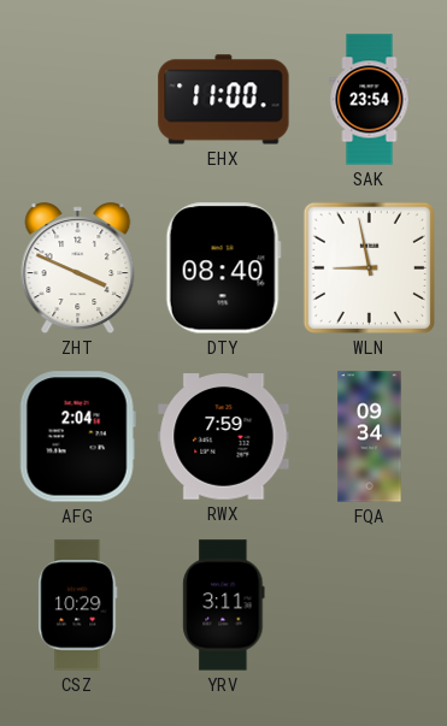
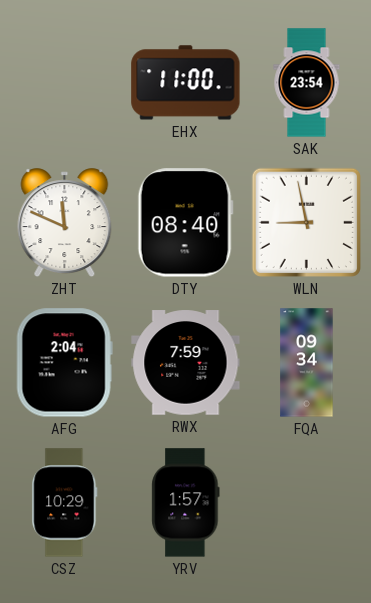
ZHT: 3:49 -> 11:49 (65, 223)
YRV: 3:11 -> 1:57 (186, 503)
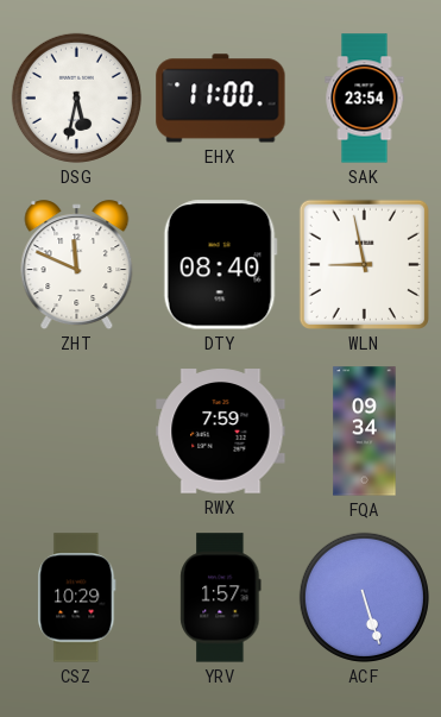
DSG: none -> 5:32 (76, 98)
AFG: 2:04 -> none (64, 363)
ACF: none -> 5:27 (364, 597)
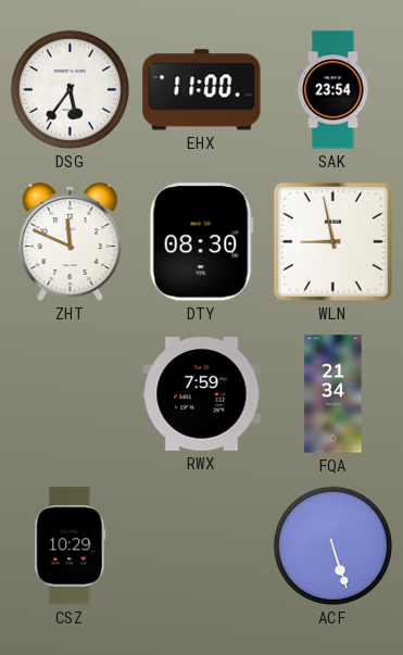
DSG: 5:32 -> 5:36 (70, 89)
DTY: 08:40 -> 08:30 (201, 242)
FQA: 09:34 -> 21:34 (333, 394)
YRV: 1:57 -> none (221, 598)
